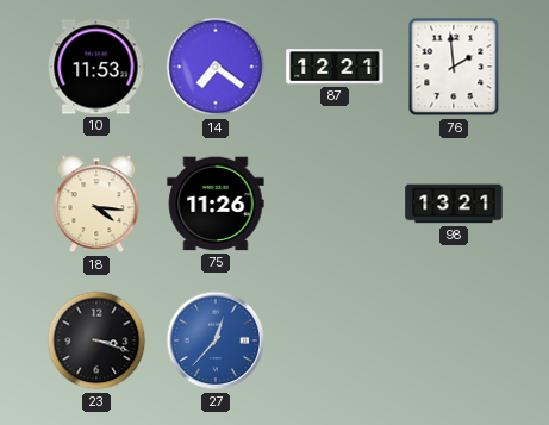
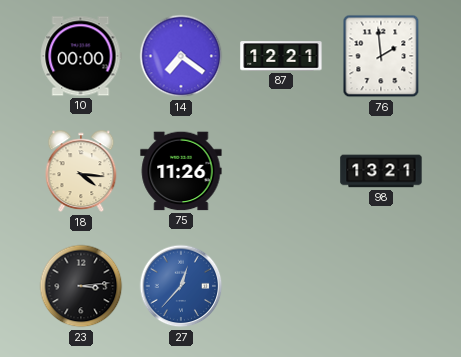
10: 11:53 -> 00:00 (81, 56)
23: 3:18 -> 3:14 (81, 286)
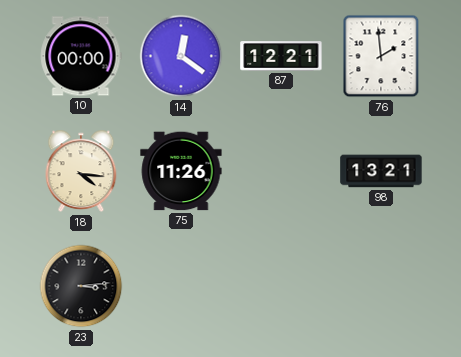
14: 7:21 -> 12:21 (181, 56)
27: 12:37 -> none (181, 286)
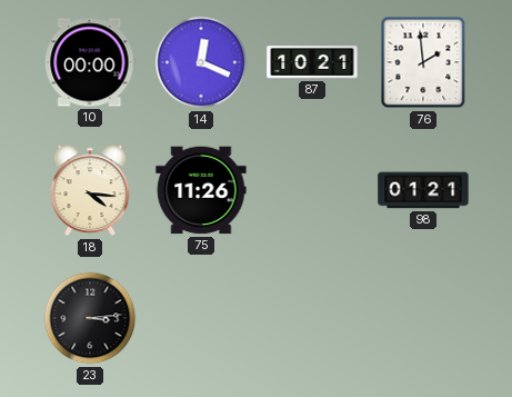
14: 12:21 -> 12:19 (201, 62)
87: 12:21 -> 10:21 (312, 62)
98: 13:21 -> 01:21 (423, 190)
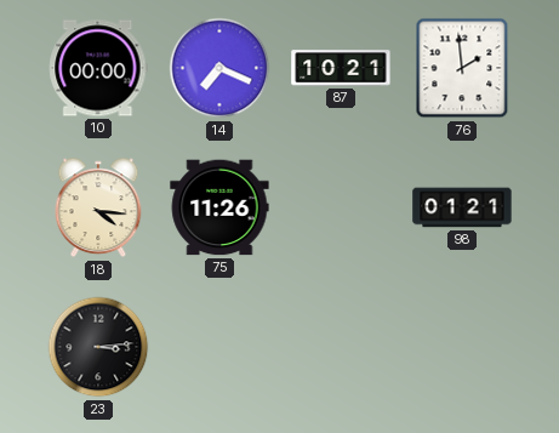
14: 12:19 -> 7:19 (219, 68)
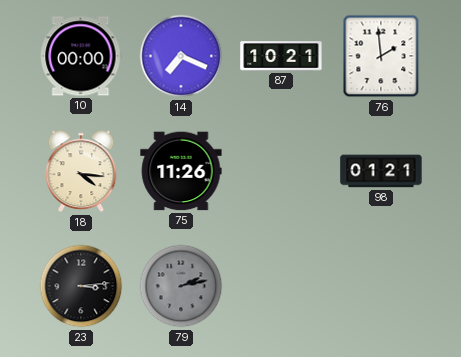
79: none -> 2:13 (181, 286)
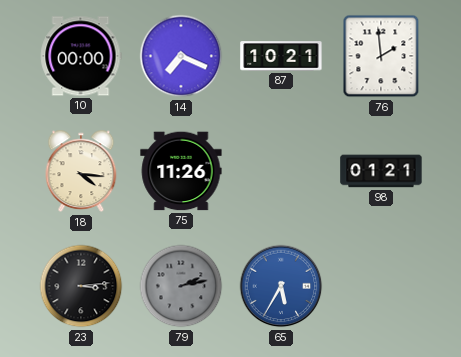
65: none -> 5:35 (281, 286)
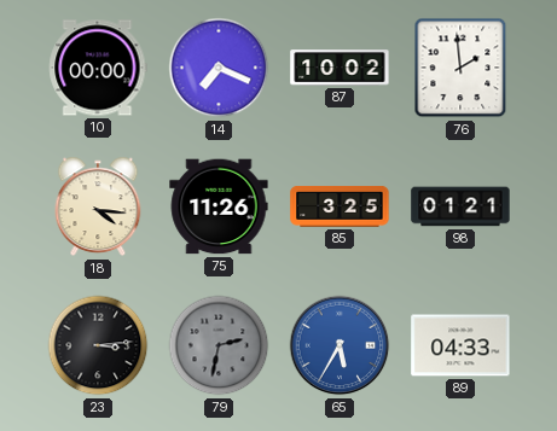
87: 10:21 -> 10:02 (340, 68)
85: none -> 3:25 (340, 208)
79: 2:13 -> 2:32 (219, 345)
89: none -> 04:33 (460, 345)
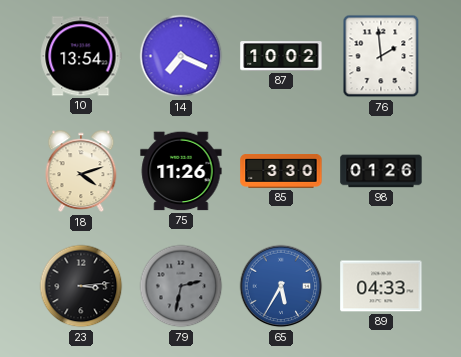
10: 00:00 -> 13:54 (81, 56)
18: 4:16 -> 4:12 (81, 171)
85: 3:25 -> 3:30 (281, 172)
98: 01:21 -> 01:26 (381, 171)
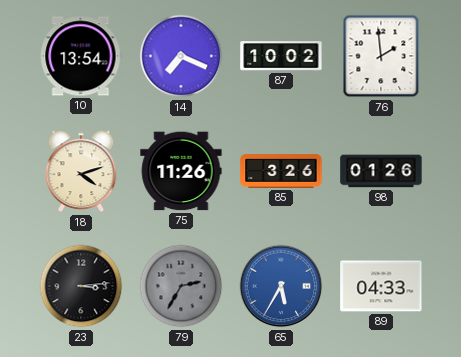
85: 3:30 -> 3:26 (281, 172)
79: 2:32 -> 2:35 (181, 286)
